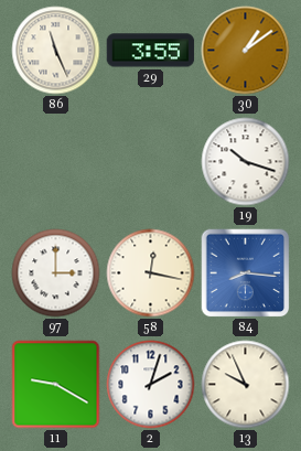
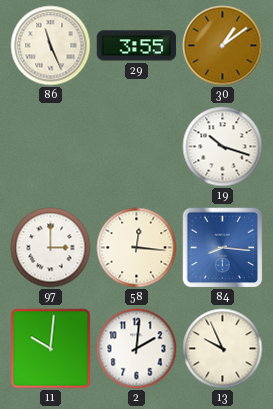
58: 12:17 -> 12:16 (137, 248)
11: 9:20 -> 10:01 (51, 349)
2: 2:03 -> 2:01 (137, 349)
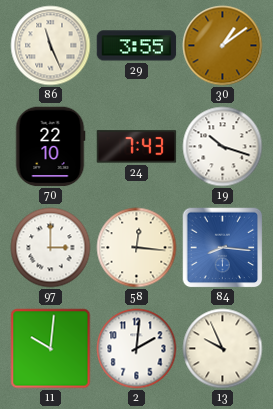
70: none -> 22:10 (50, 147)
24: none -> 7:43 (137, 147)
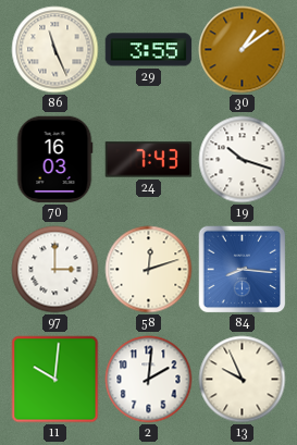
70: 22:10 -> 16:03 (54, 160)
58: 12:16 -> 12:12 (149, 270)
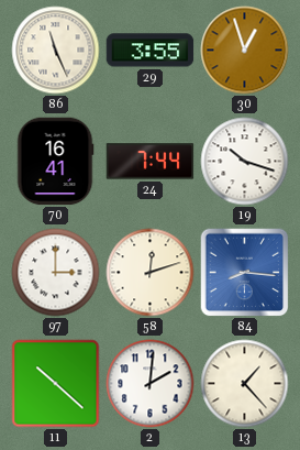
30: 1:09 -> 12:57 (245, 51)
70: 16:03 -> 16:41 (55, 162)
24: 7:43 -> 7:44 (151, 162)
11: 10:01 -> 10:22 (56, 384)
13: 9:56 -> 1:23 (245, 384)
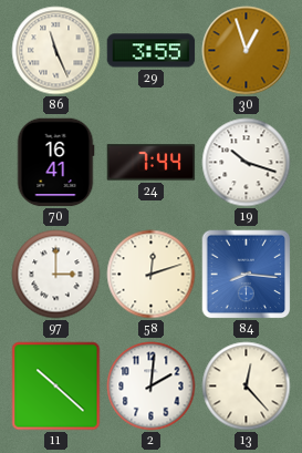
13: 1:23 -> 12:23 (247, 387)
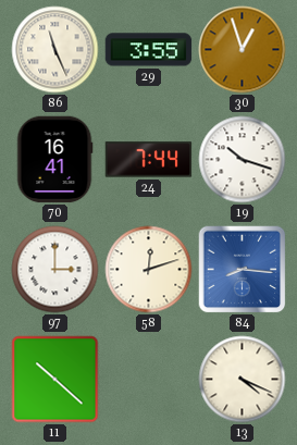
2: 2:01 -> none (152, 387)
13: 12:23 -> 4:19 (243, 380)
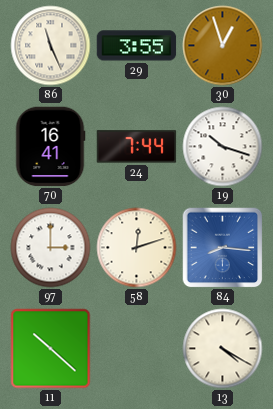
13: 4:19 -> 4:20 (223, 349)
